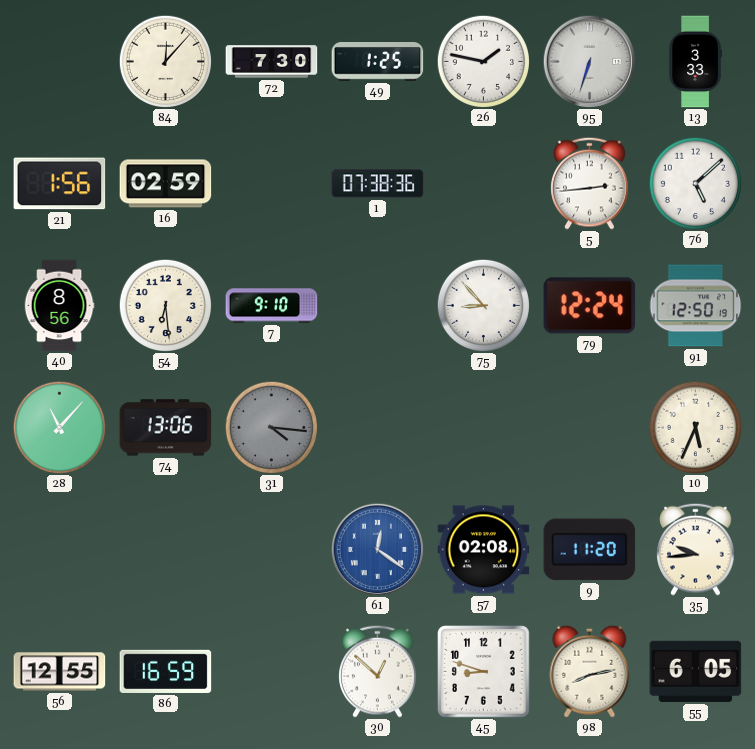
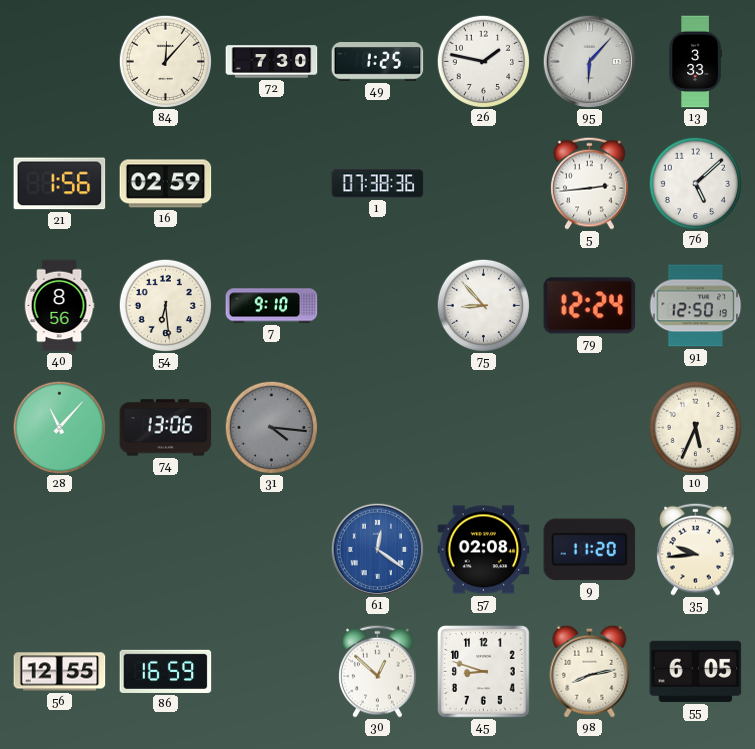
95: 6:33 -> 6:07 (589, 61)
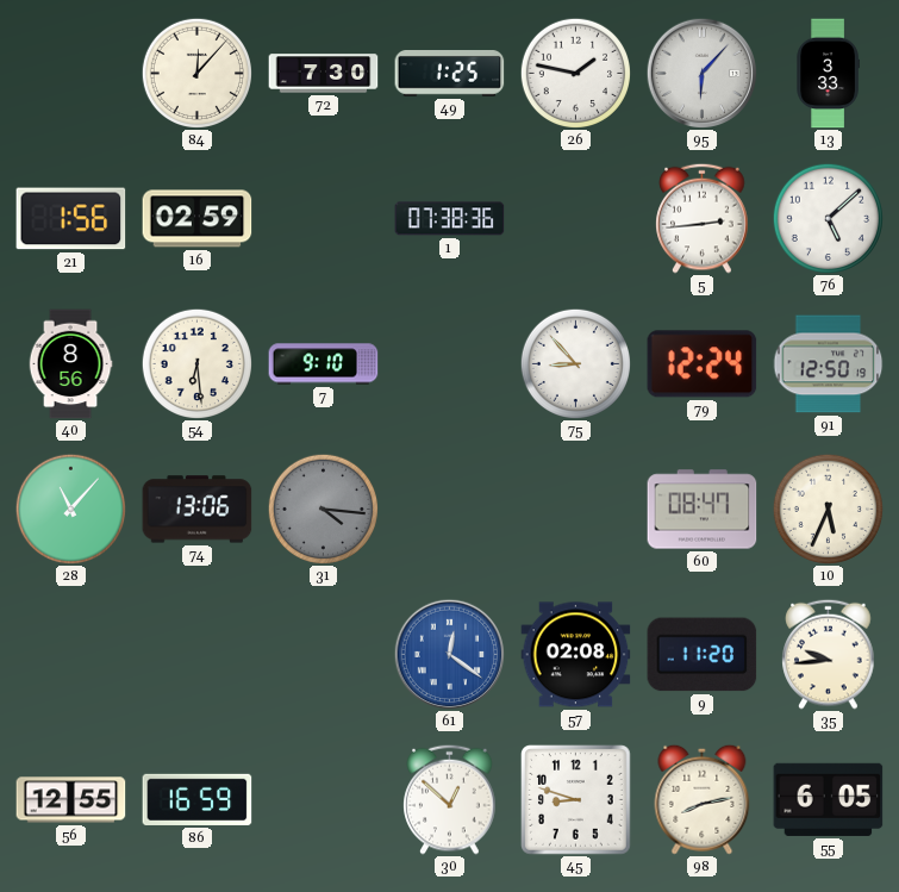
60: none -> 08:47 (703, 510)
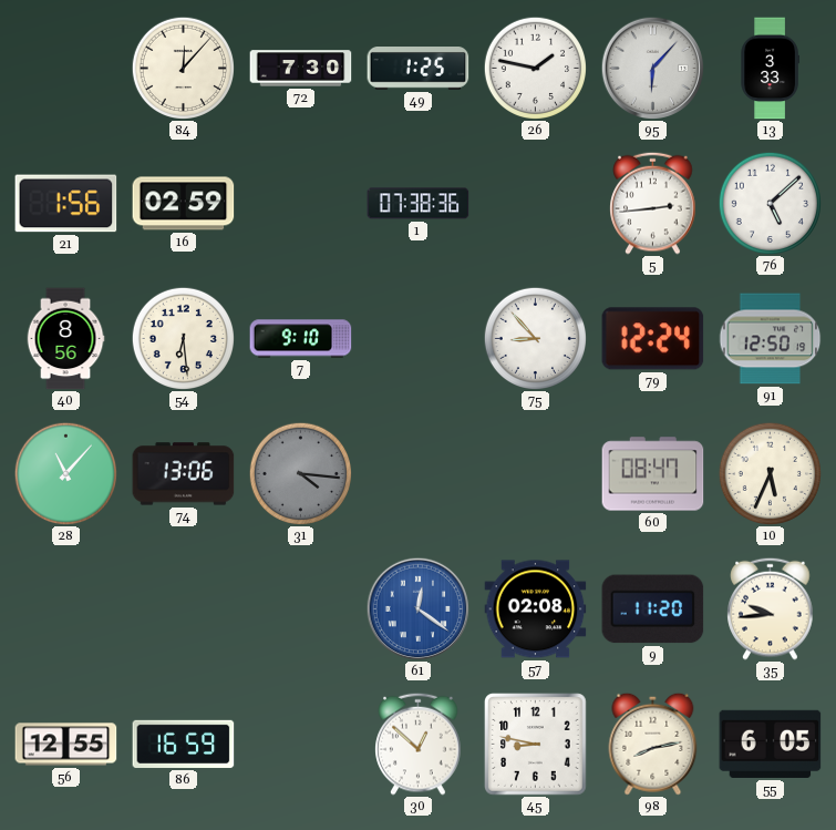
45: 8:48 -> 8:47 (536, 745)
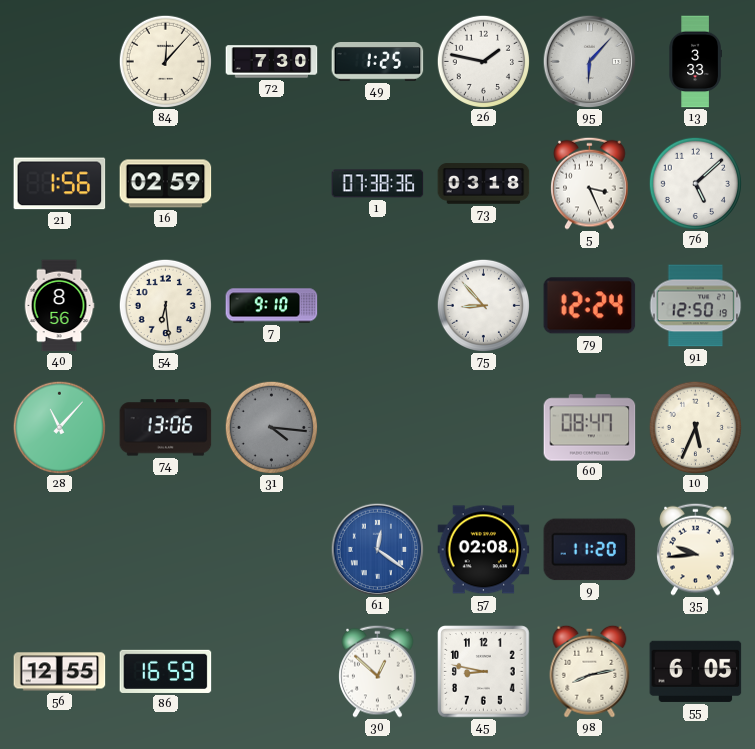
73: none -> 03:18 (484, 184)
5: 2:44 -> 3:26 (590, 183)
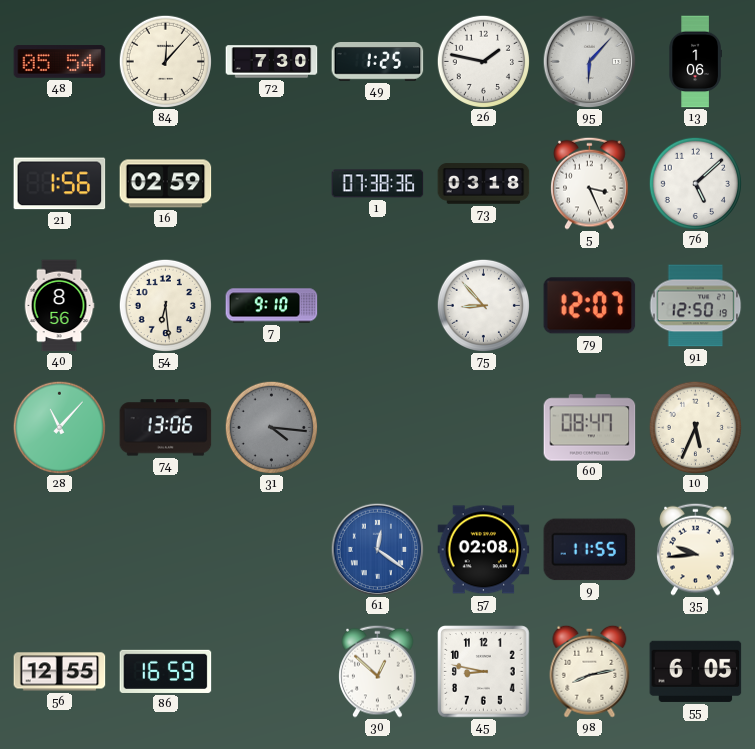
48: none -> 05:54 (60, 62)
13: 3:33 -> 1:06 (695, 62)
79: 12:24 -> 12:07 (590, 306)
9: 11:20 -> 11:55 (590, 550)
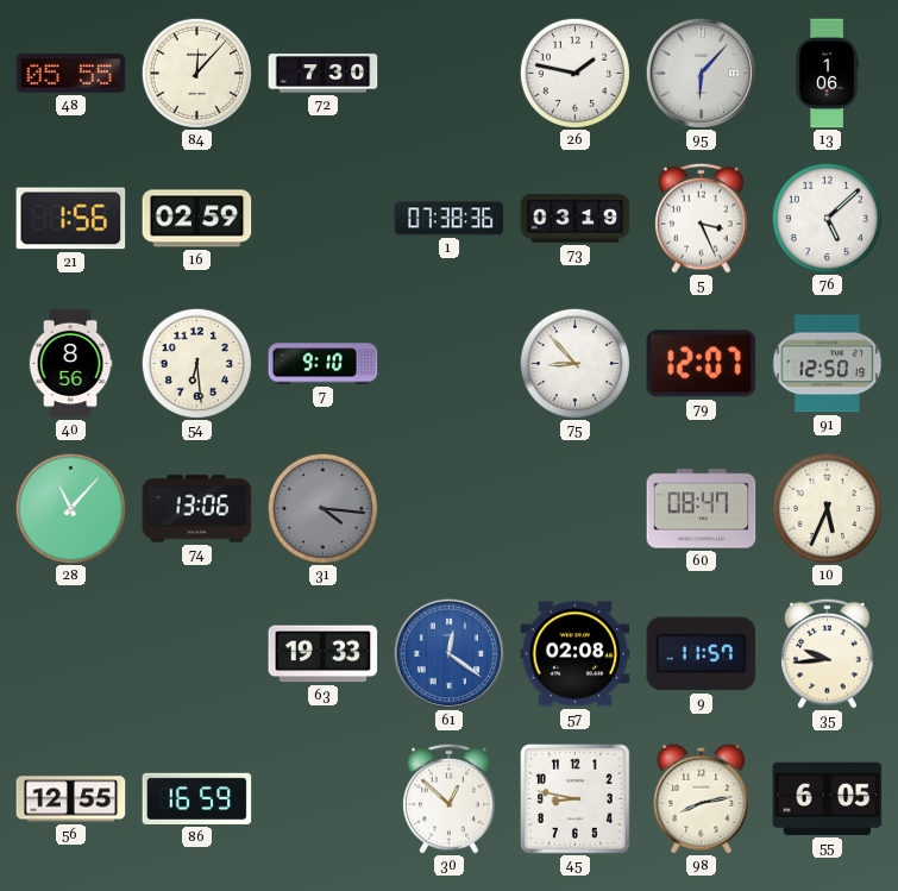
48: 05:54 -> 05:55 (71, 74)
49: 1:25 -> none (378, 62)
73: 03:18 -> 03:19 (576, 219)
63: none -> 19:33 (324, 654)
9: 11:55 -> 11:57 (702, 654)
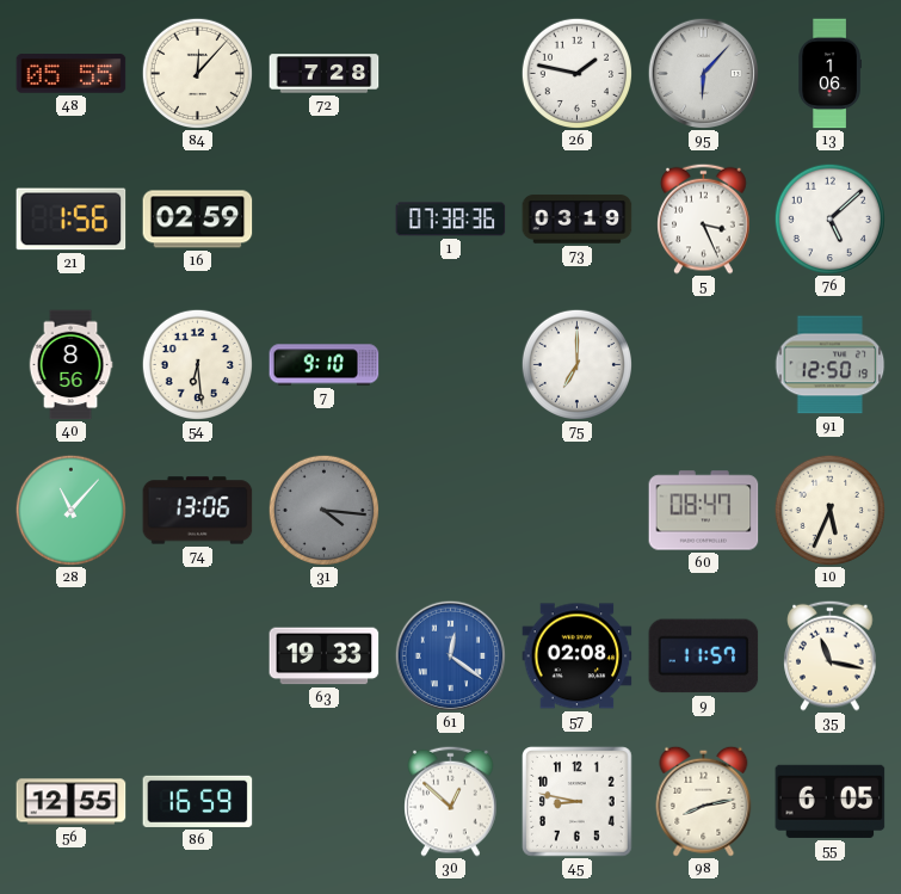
72: 7:30 -> 7:28 (325, 74)
75: 8:53 -> 7:00 (576, 364)
79: 12:07 -> none (702, 364)
35: 9:44 -> 11:17 (831, 655)
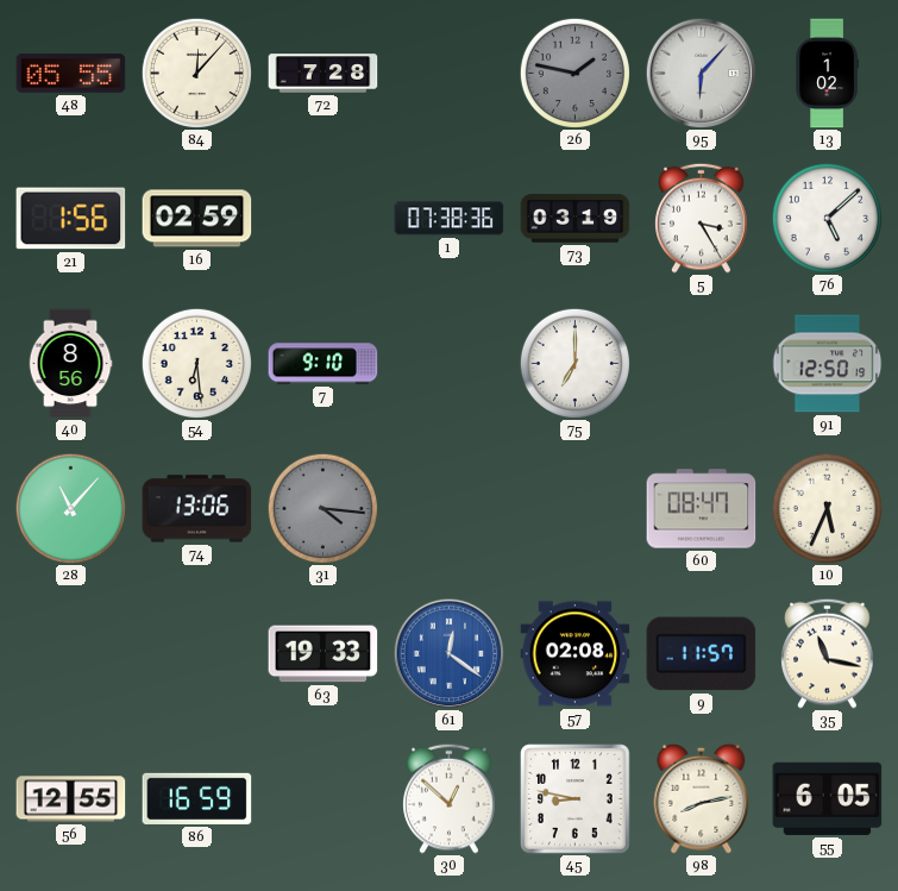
26 dial: white -> grey (574, 73)
13: 1:06 -> 1:02 (827, 74)
5: 3:26 -> 3:25 (702, 218)
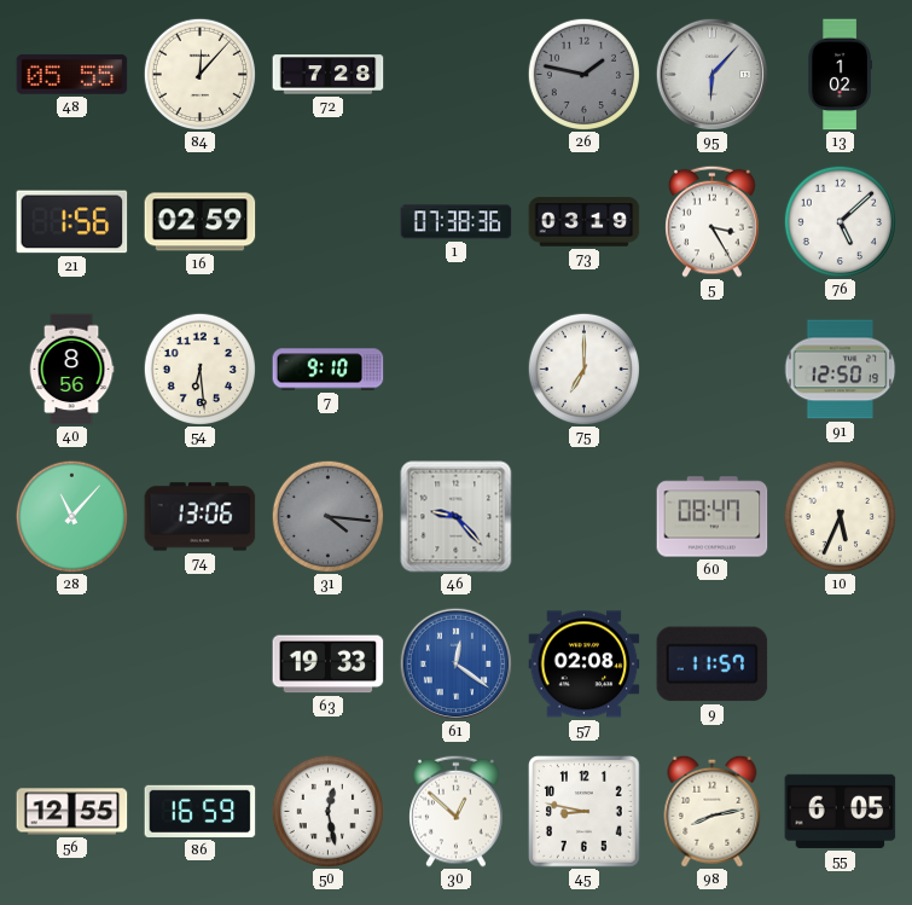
46: none -> 9:23 (457, 517)
35: 11:17 -> none (828, 653)
50: none -> 12:28 (327, 811)
